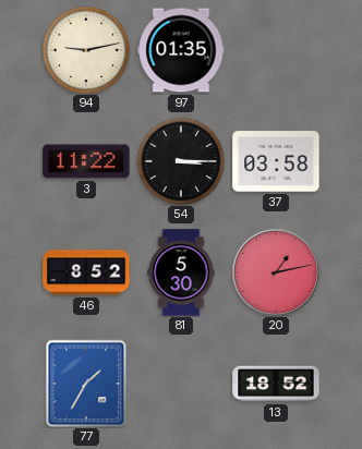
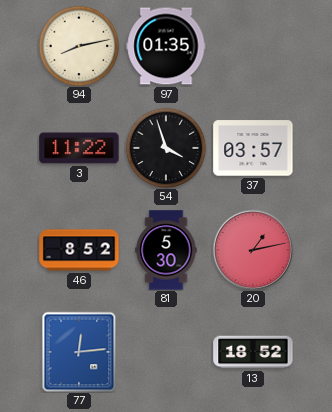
94: 9:13 -> 8:13 (79, 46)
54: 3:15 -> 3:57 (166, 148)
37: 03:58 -> 03:57 (253, 148)
77: 1:35 -> 12:14 (79, 352)
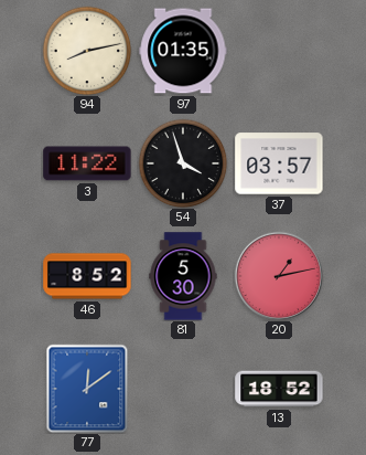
77: 12:14 -> 12:09 (87, 389)
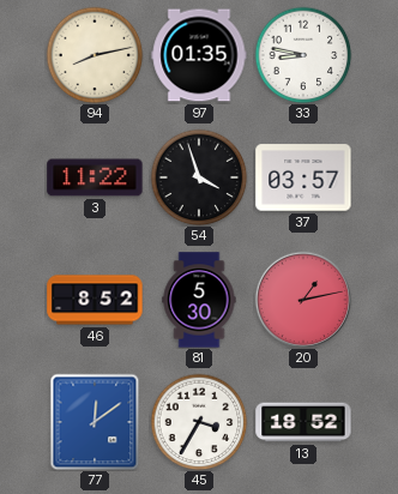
33: none -> 8:47 (303, 55)
45: none -> 3:35 (199, 422)
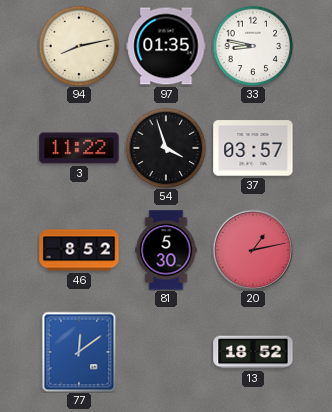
45: 3:35 -> none (199, 422)
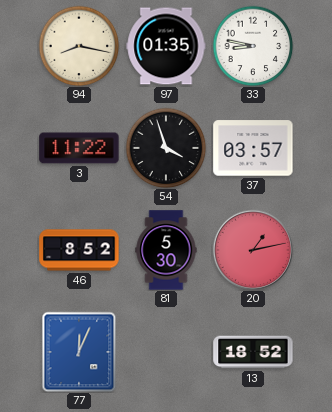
94: 8:13 -> 8:17 (79, 46)
77: 12:09 -> 12:04 (79, 352)
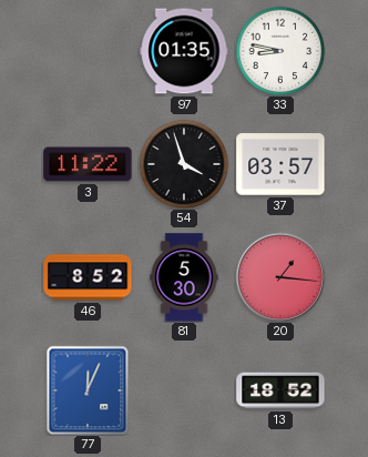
94: 8:17 -> none (79, 46)
20: 1:13 -> 1:16 (279, 276)
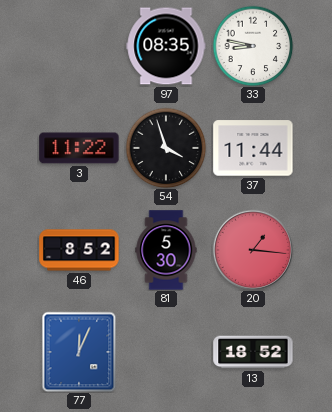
97: 01:35 -> 08:35 (166, 46)
37: 03:57 -> 11:44 (253, 148)
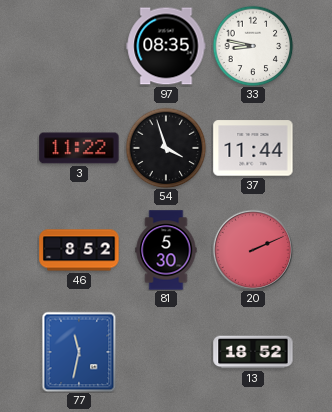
20: 1:16 -> 2:11 (252, 249)
77: 12:04 -> 11:32 (79, 352)
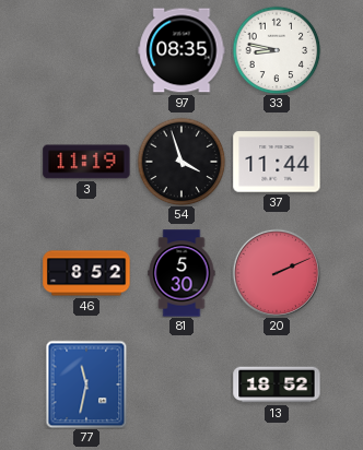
3: 11:22 -> 11:19 (86, 162)
